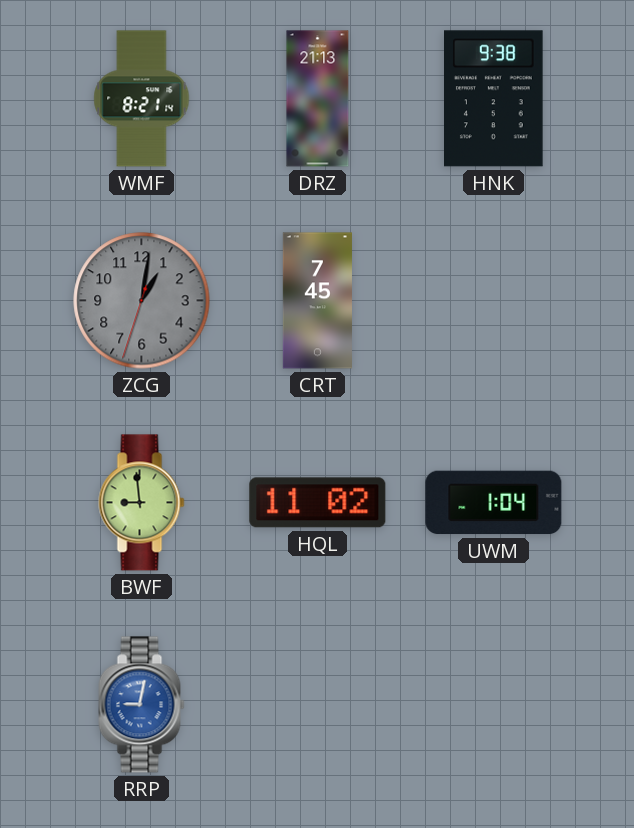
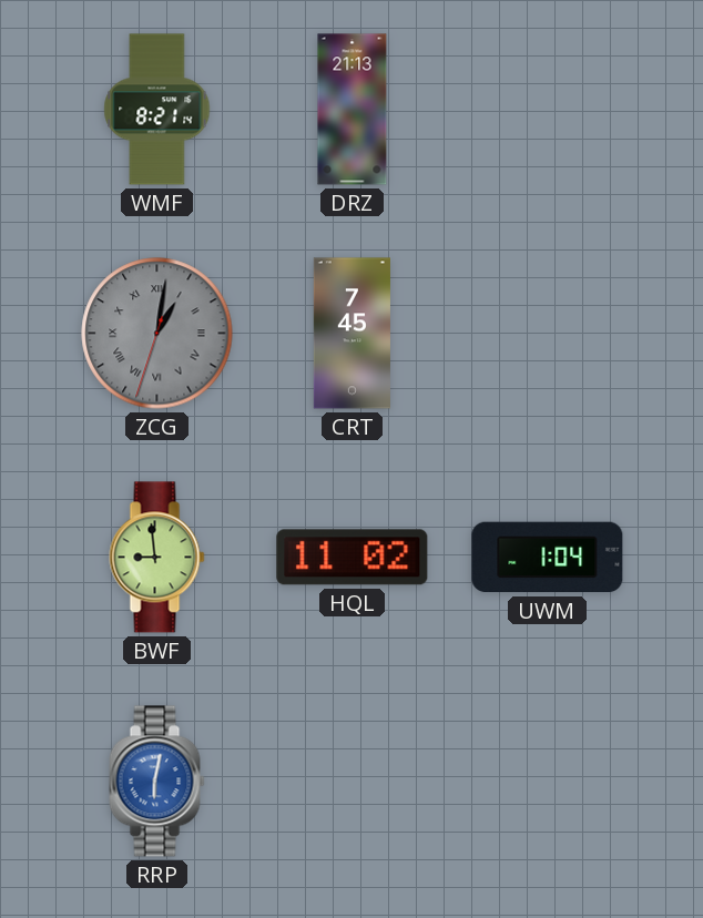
HNK: 9:38 -> none (494, 99)
ZCG numerals: Arabic -> Roman (157, 334)
RRP: 9:02 -> 6:02 (157, 782)
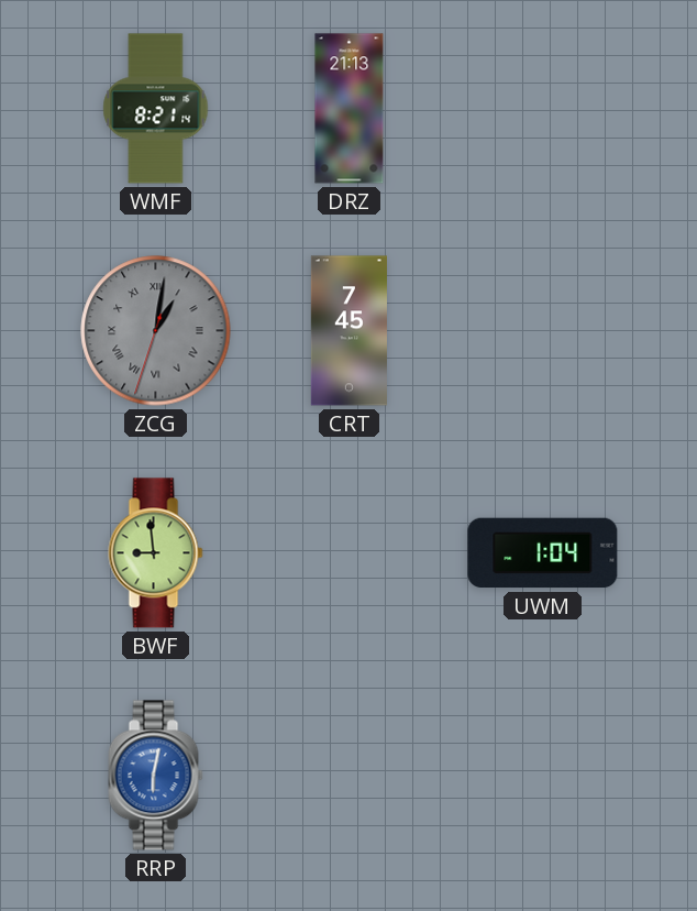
HQL: 11:02 -> none (353, 558)
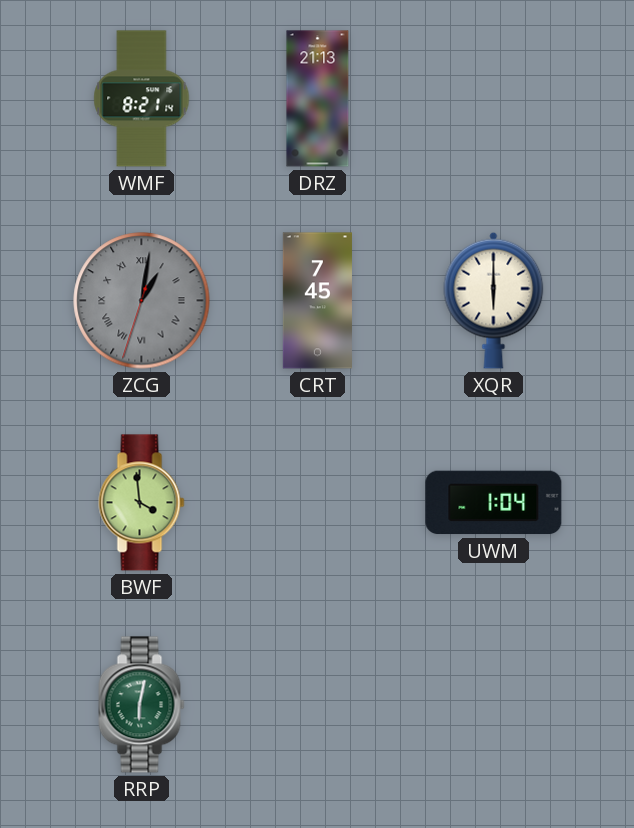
XQR: none -> 6:00 (494, 300)
BWF: 8:59 -> 3:59 (142, 503)
RRP dial: blue -> green (142, 705)
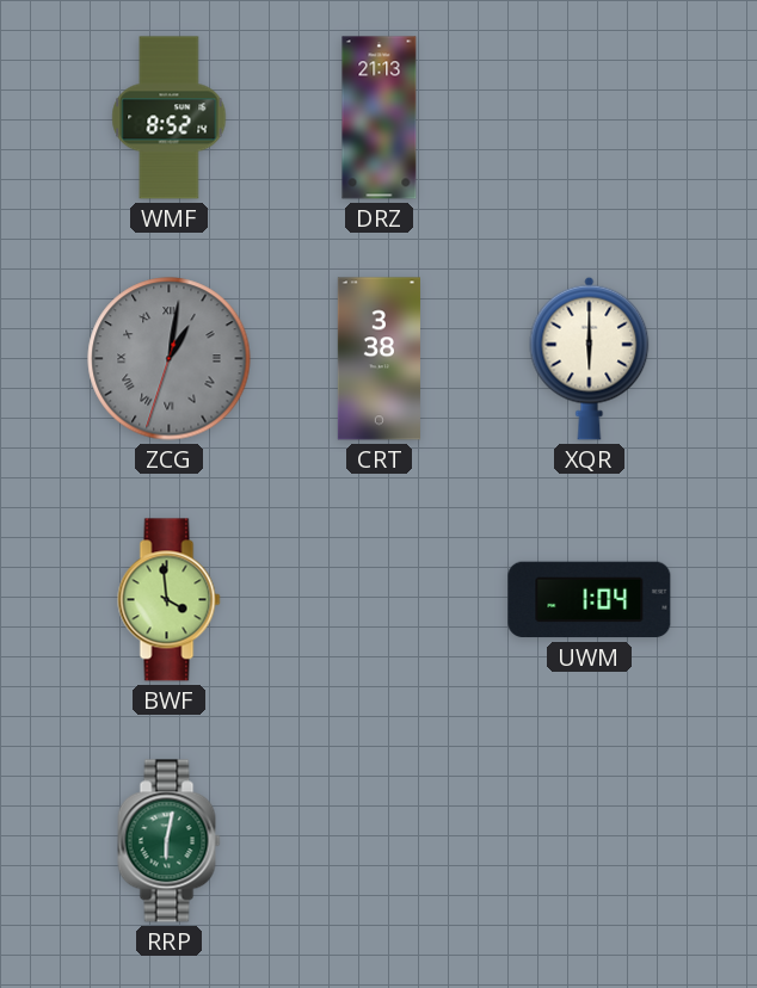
WMF: 8:21 -> 8:52 (170, 118)
CRT: 7:45 -> 3:38 (378, 359)
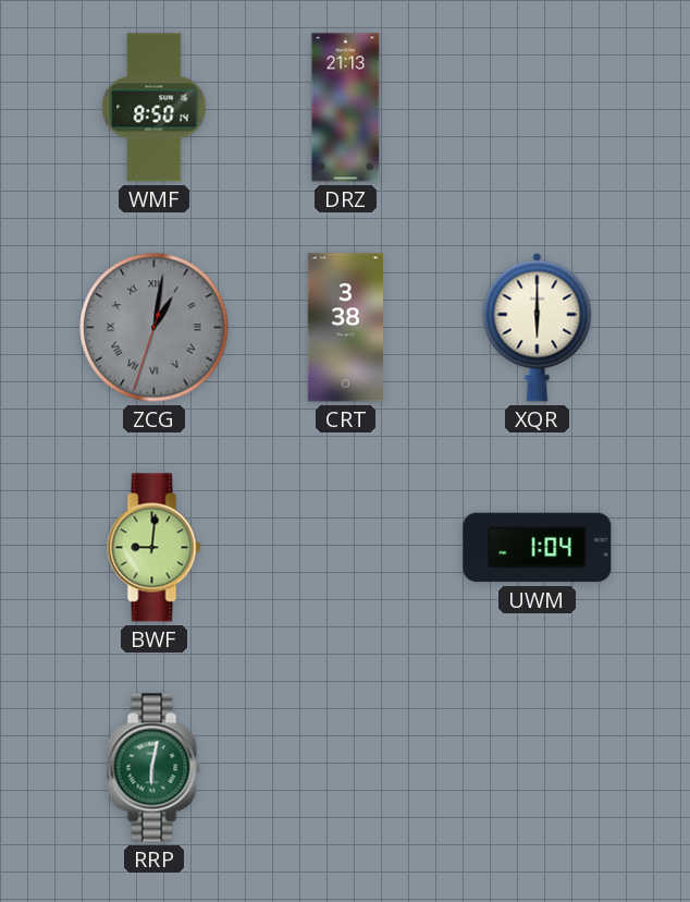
WMF: 8:52 -> 8:50 (155, 108)
BWF: 3:59 -> 9:01 (155, 548)
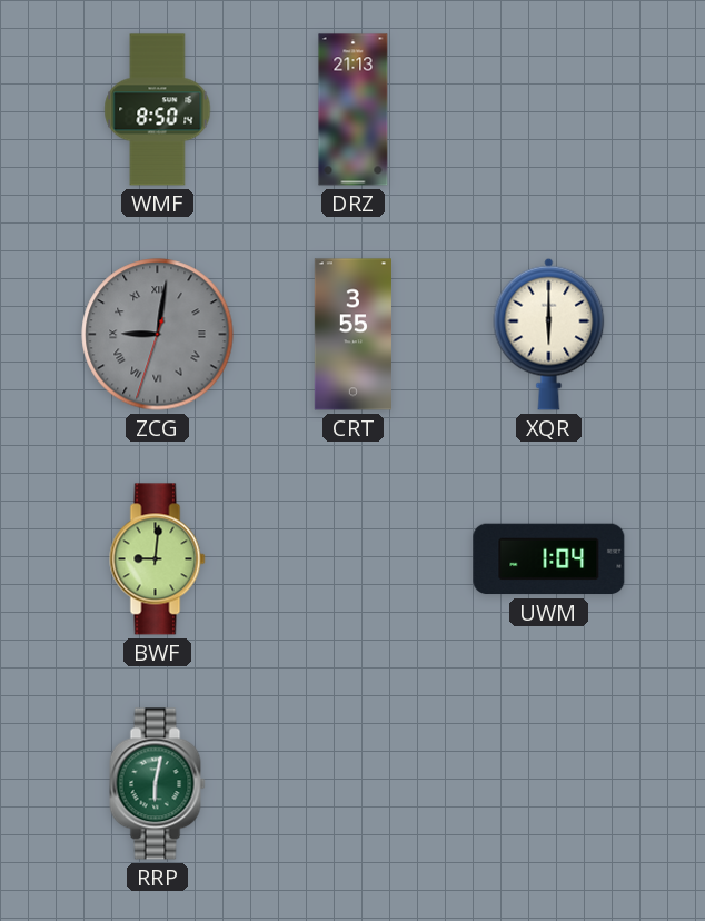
ZCG: 1:01 -> 9:01 (158, 335)
CRT: 3:38 -> 3:55 (352, 335)
